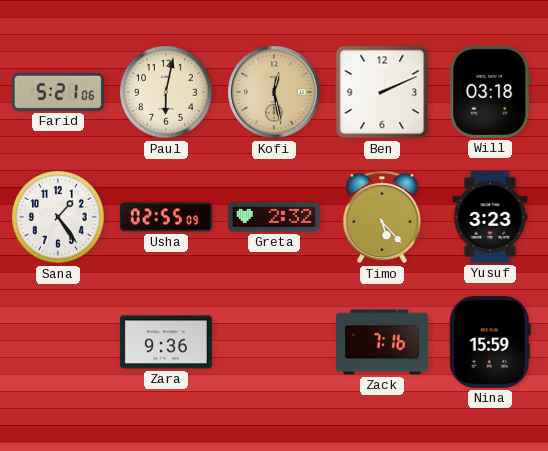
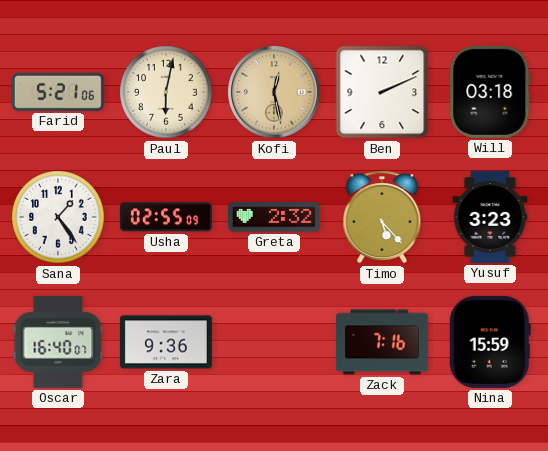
Oscar: none -> 16:40 (58, 342)
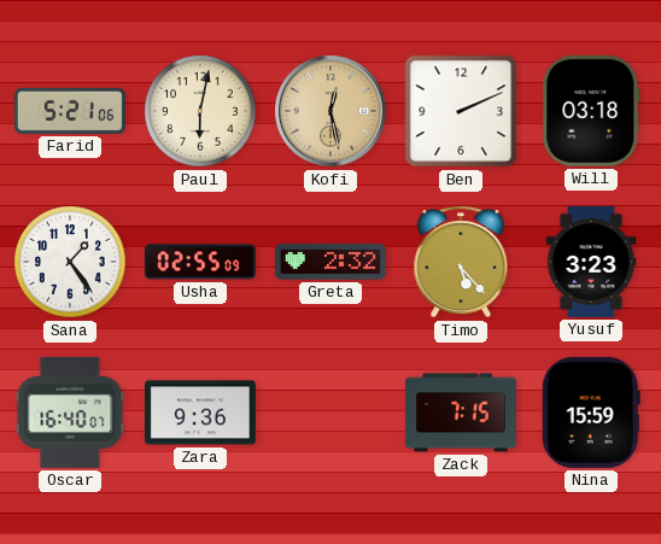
Zack: 7:16 -> 7:15 (461, 413)
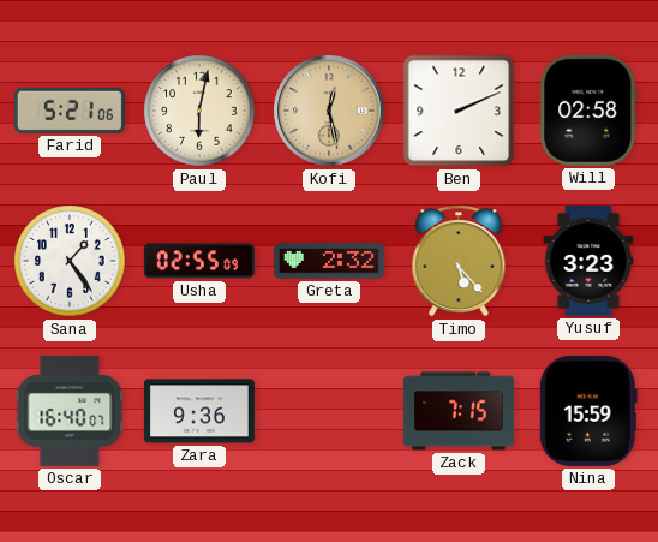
Will: 03:18 -> 02:58 (588, 111)
